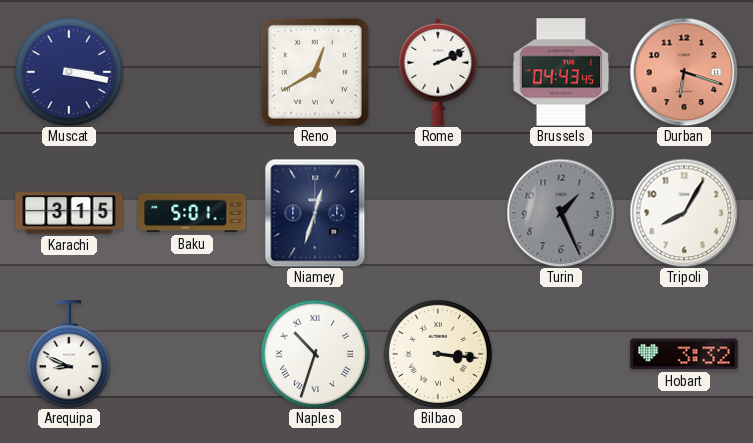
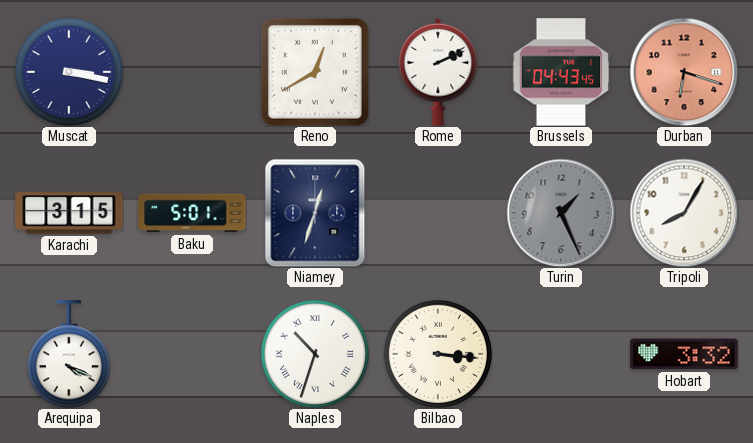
Arequipa: 8:49 -> 4:19 (69, 354)
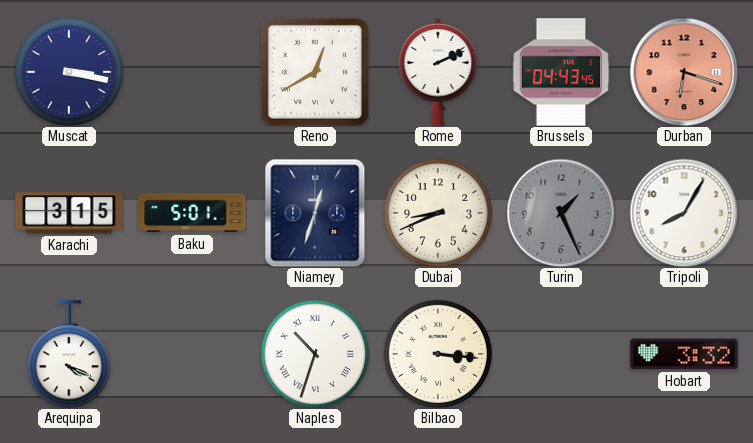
Dubai: none -> 8:41 (438, 213)
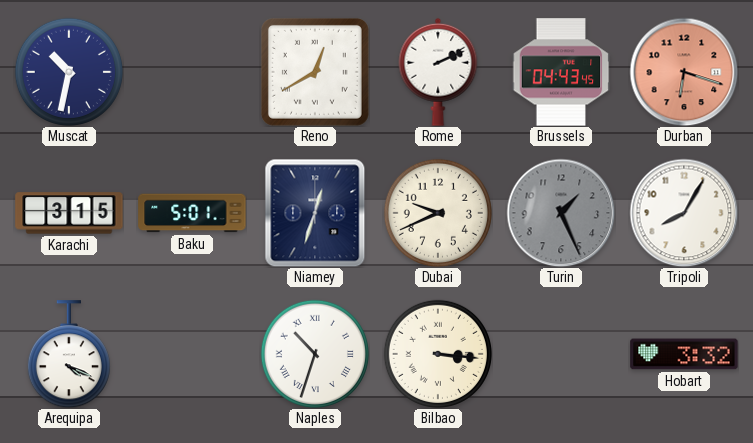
Muscat: 3:17 -> 10:32 (69, 72)
Dubai: 8:41 -> 9:41 (438, 213)
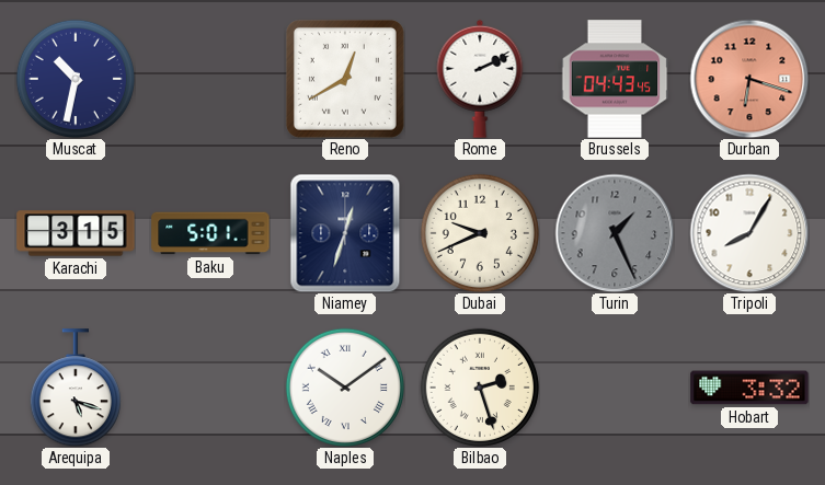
Arequipa: 4:19 -> 5:18 (76, 388)
Naples: 10:33 -> 10:09 (345, 388)
Bilbao: 3:16 -> 2:27 (480, 388)
